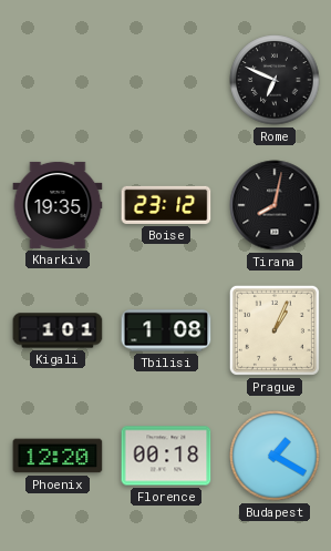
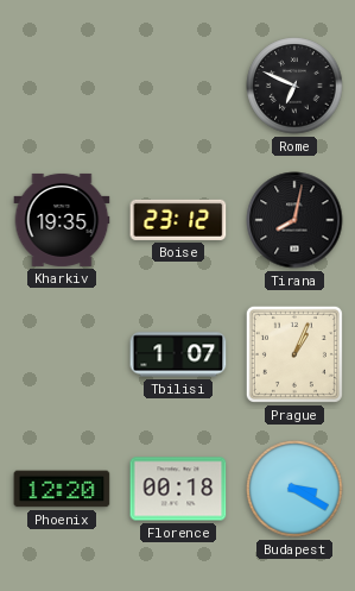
Kigali: 1:01 -> none (58, 330)
Tbilisi: 1:08 -> 1:07 (178, 354)
Budapest: 1:20 -> 3:20 (294, 489)
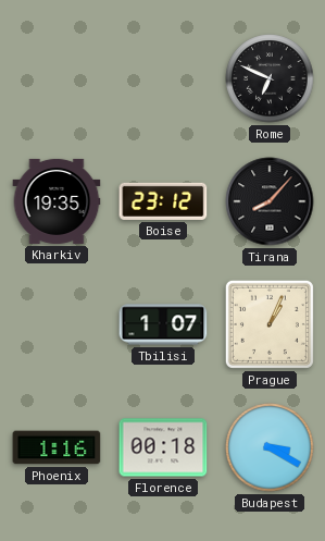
Tirana: 8:02 -> 8:07 (270, 201)
Phoenix: 12:20 -> 1:16 (57, 447)
